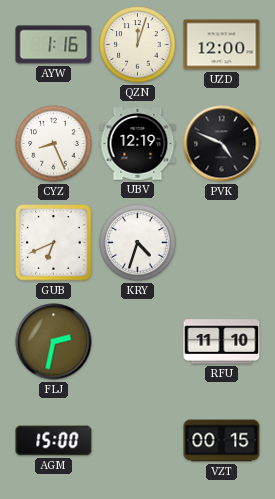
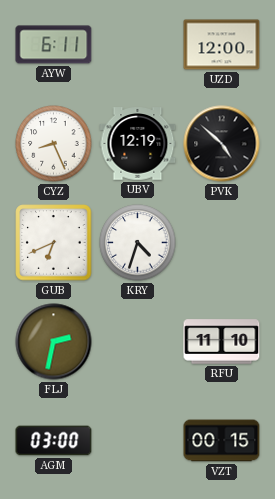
AYW: 1:16 -> 6:11 (54, 45)
QZN: 12:03 -> none (138, 45)
PVK: 4:49 -> 4:52 (222, 144)
AGM: 15:00 -> 03:00 (54, 441)
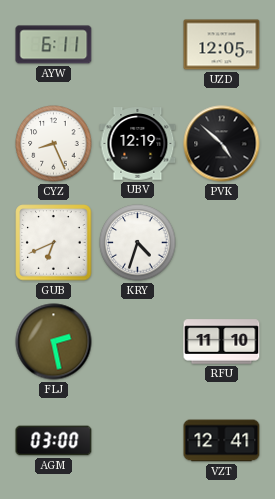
UZD: 12:00 -> 12:05 (222, 45)
FLJ: 2:32 -> 2:28 (54, 342)
VZT: 00:15 -> 12:41 (222, 441)
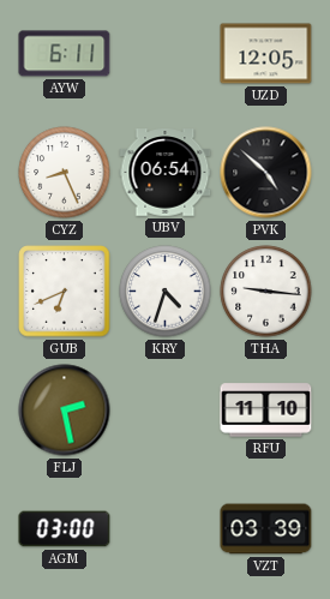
UBV: 12:19 -> 06:54 (166, 173)
THA: none -> 9:16 (266, 292)
VZT: 12:41 -> 03:39 (266, 529)
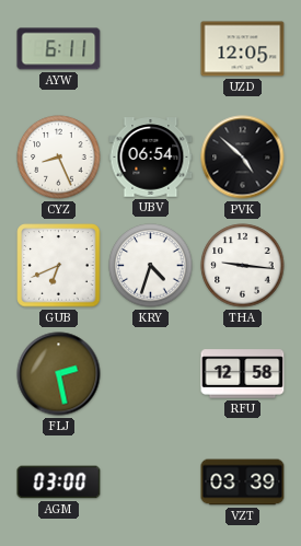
RFU: 11:10 -> 12:58 (243, 374)
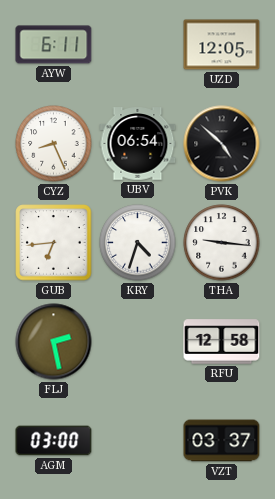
GUB: 6:41 -> 6:44 (54, 243)
VZT: 03:39 -> 03:37 (222, 441)
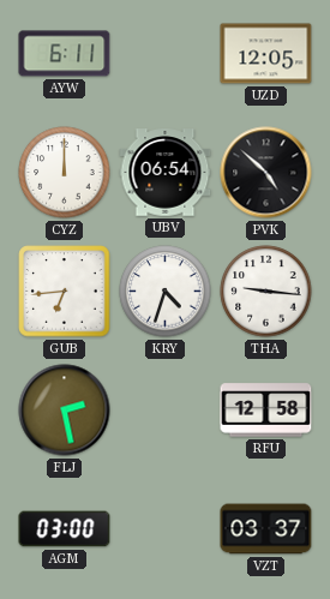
CYZ: 8:26 -> 12:00 (65, 173)
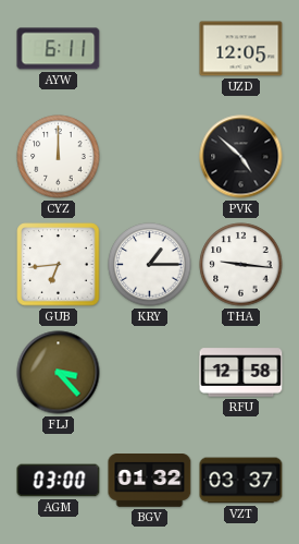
UBV: 06:54 -> none (166, 173)
KRY: 4:33 -> 1:15 (150, 265)
FLJ: 2:28 -> 3:23 (59, 373)
BGV: none -> 01:32 (150, 481)
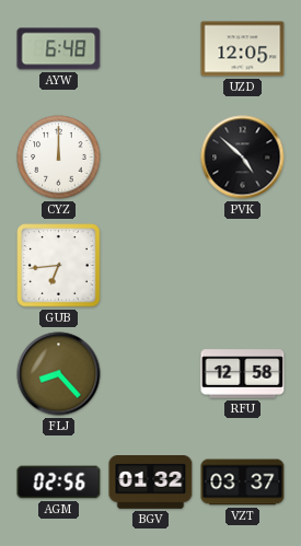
AYW: 6:11 -> 6:48 (59, 49)
KRY: 1:15 -> none (150, 265)
THA: 9:16 -> none (241, 265)
FLJ: 3:23 -> 8:23 (59, 374)
AGM: 03:00 -> 02:56 (59, 483)
